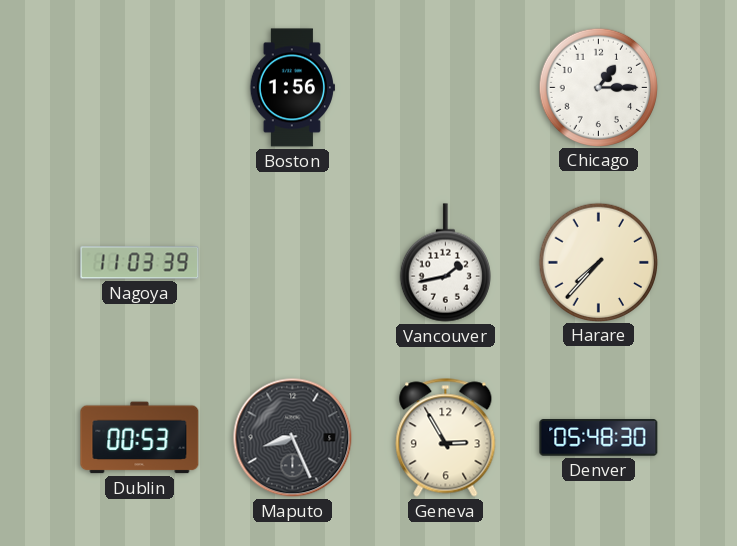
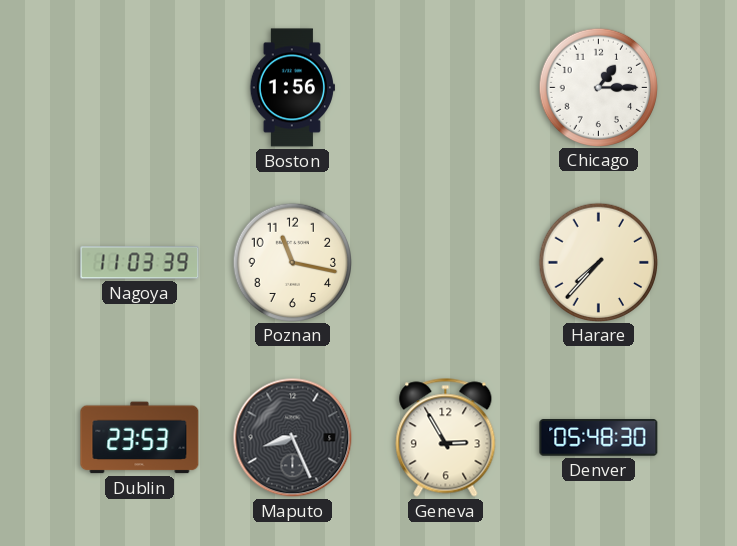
Poznan: none -> 11:17 (292, 262)
Vancouver: 1:43 -> none (445, 263)
Dublin: 00:53 -> 23:53 (140, 438)
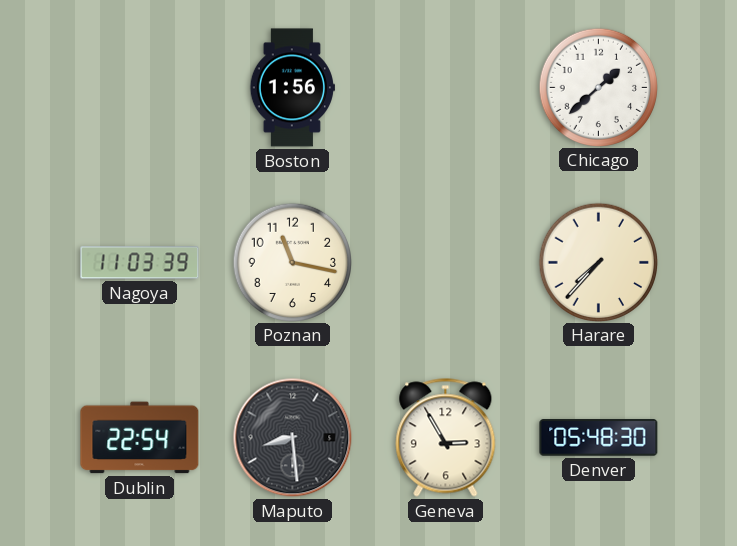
Chicago: 1:15 -> 1:38 (598, 87)
Dublin: 23:53 -> 22:54 (140, 438)
Maputo: 8:26 -> 8:29 (293, 438)
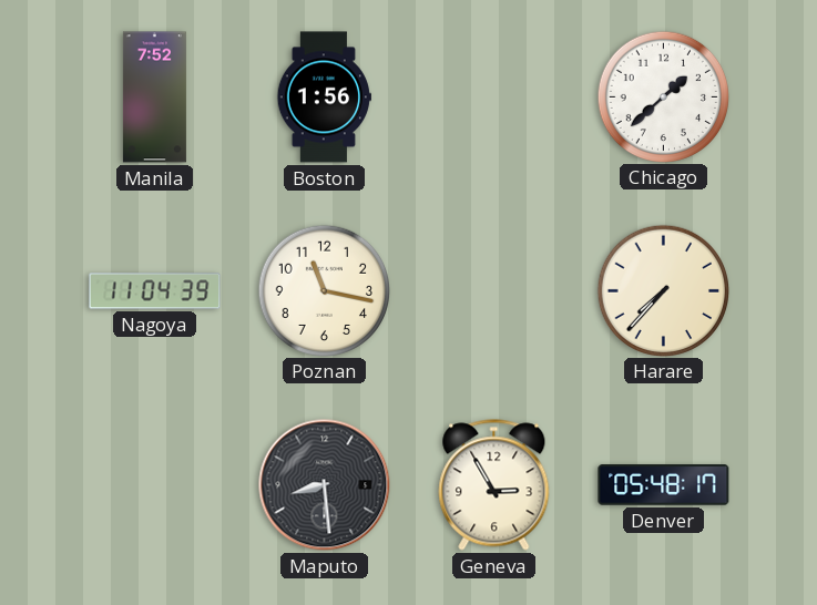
Manila: none -> 7:52 (154, 98)
Nagoya: 11:03 -> 11:04 (155, 291)
Dublin: 22:54 -> none (140, 438)
Denver: 05:48:30 -> 05:48:17 (664, 485)
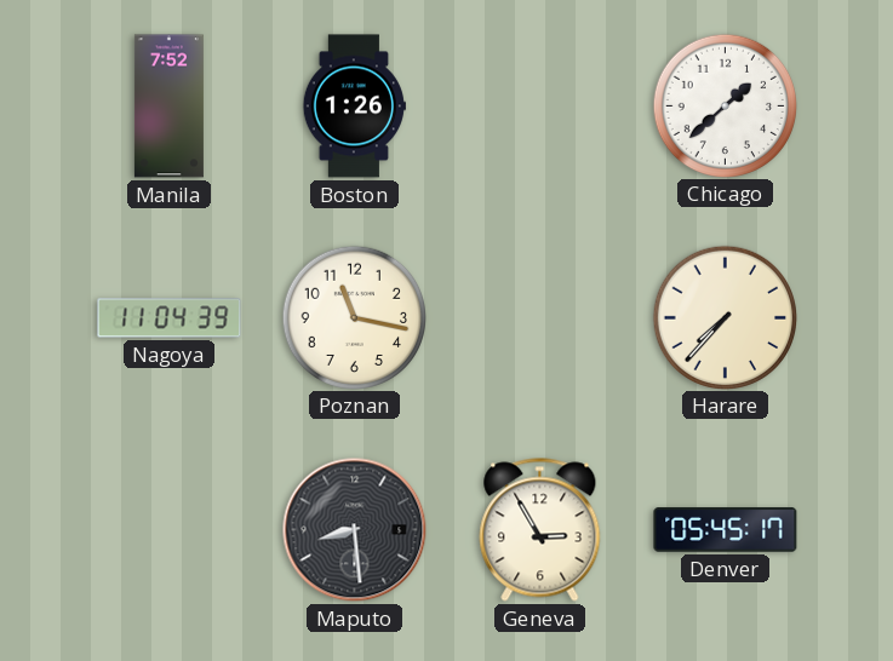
Boston: 1:56 -> 1:26 (354, 107)
Denver: 05:48 -> 05:45 (726, 530)
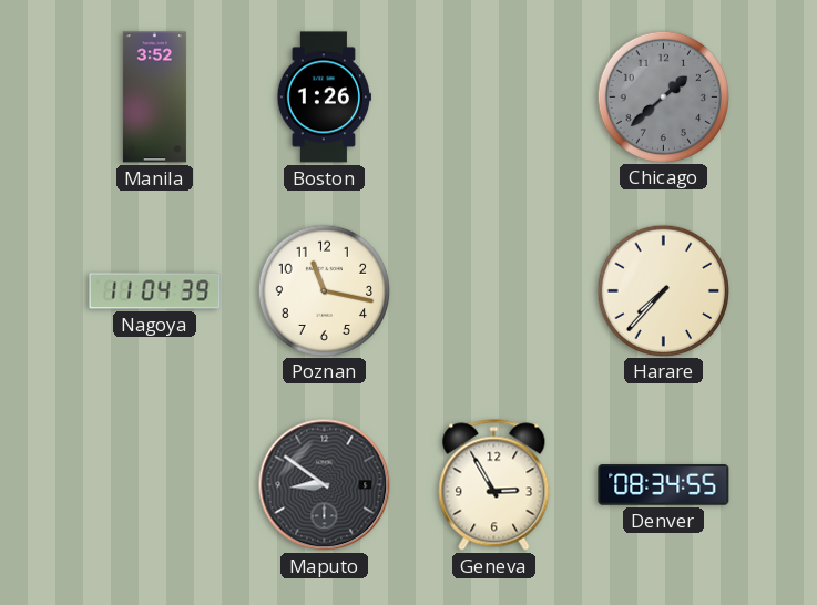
Manila: 7:52 -> 3:52 (154, 98)
Chicago dial: white -> grey (663, 96)
Maputo: 8:29 -> 8:51 (325, 485)
Denver: 05:45 -> 08:34 (664, 485)
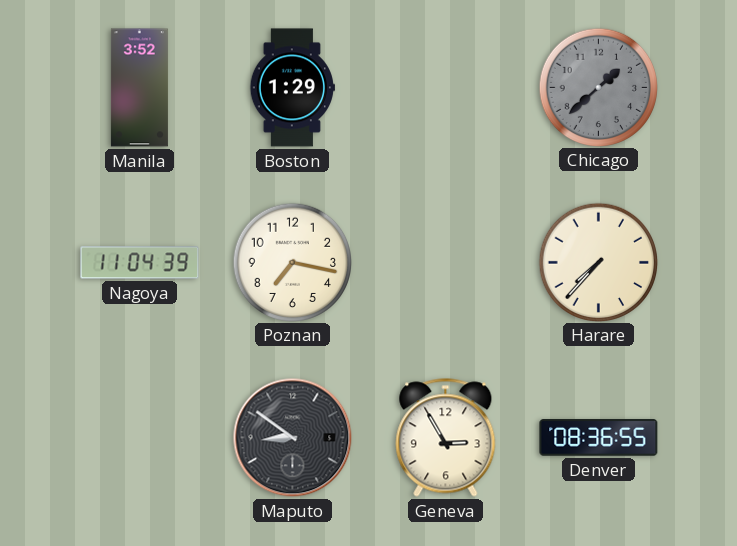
Boston: 1:26 -> 1:29 (292, 88)
Poznan: 11:17 -> 7:17 (292, 262)
Denver: 08:34 -> 08:36 (599, 438)
